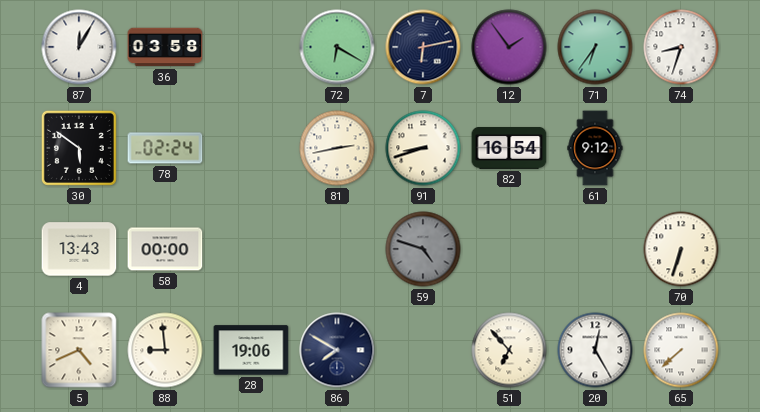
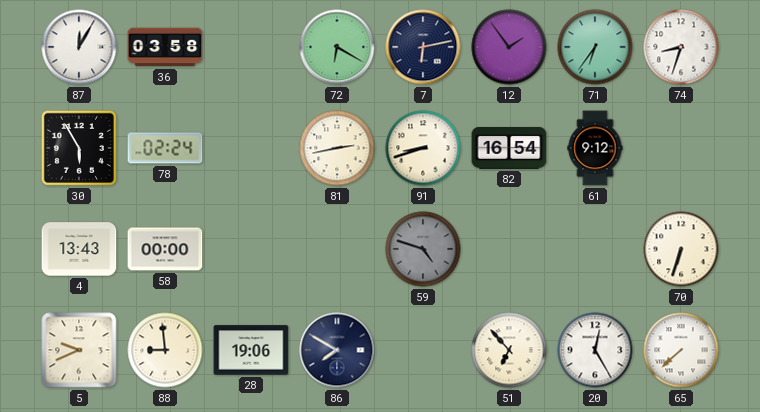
30: 5:51 -> 5:55 (79, 148)
5: 4:41 -> 9:41 (79, 350)
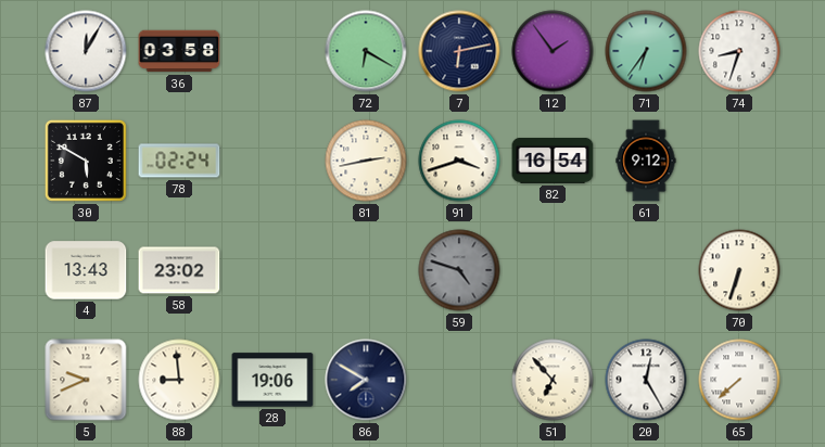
30: 5:55 -> 5:50 (86, 161)
91: 8:42 -> 3:42 (459, 161)
58: 00:00 -> 23:02 (179, 270)
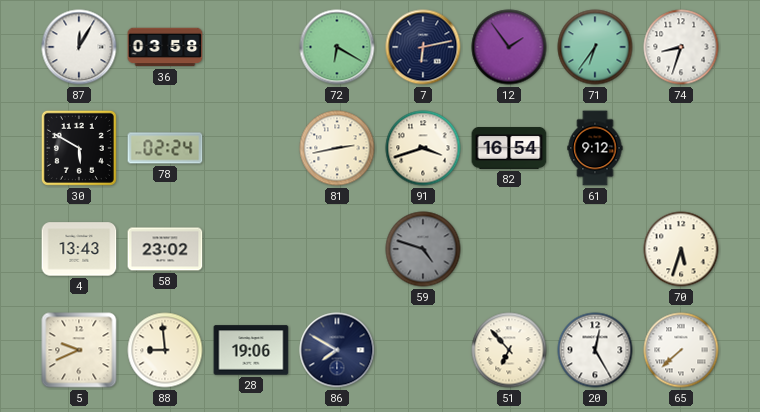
70: 6:33 -> 5:33 (681, 249)
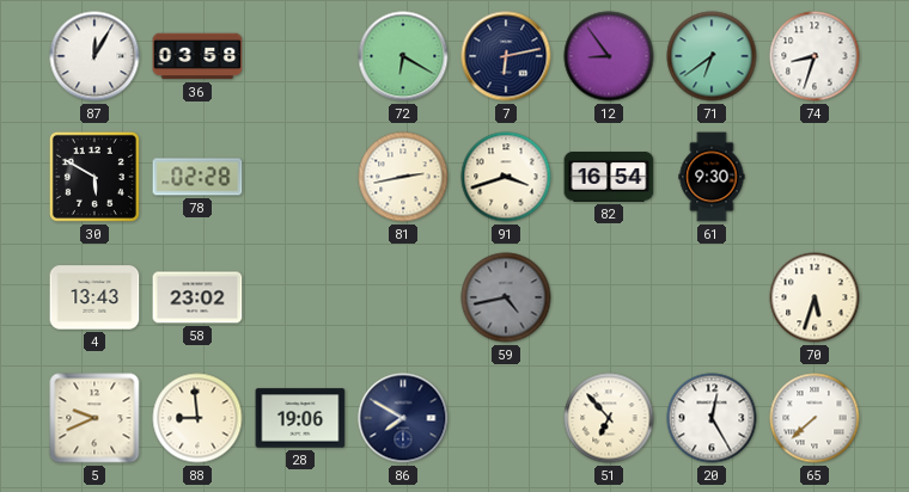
12: 1:54 -> 8:54 (609, 56)
71: 6:36 -> 6:39 (712, 56)
78: 02:24 -> 02:28 (197, 177)
61: 9:12 -> 9:30 (712, 177)
59: 4:48 -> 4:43 (506, 297)
